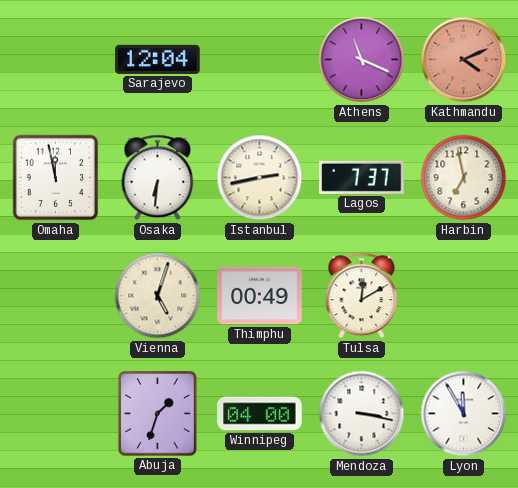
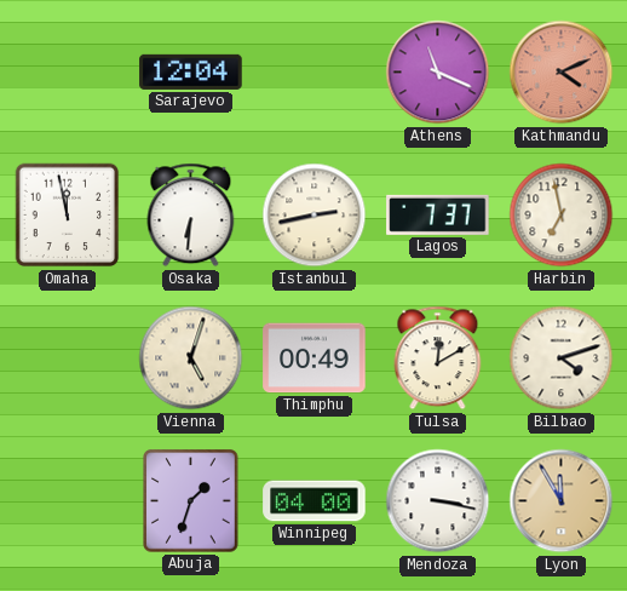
Bilbao: none -> 4:12 (562, 358)
Lyon dial: white -> champagne (562, 501)
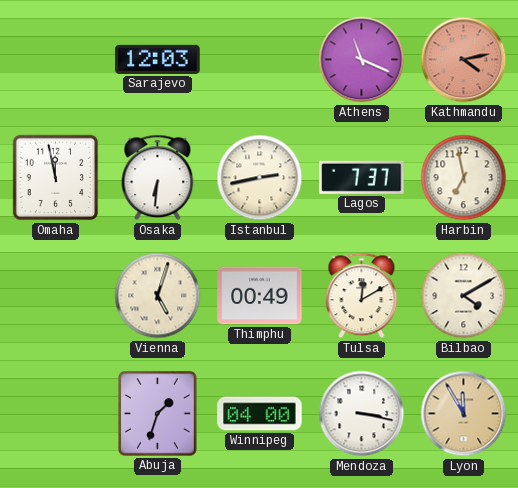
Sarajevo: 12:04 -> 12:03 (158, 59)
Kathmandu: 4:11 -> 4:13 (464, 60)
Bilbao: 4:12 -> 4:10 (464, 296)
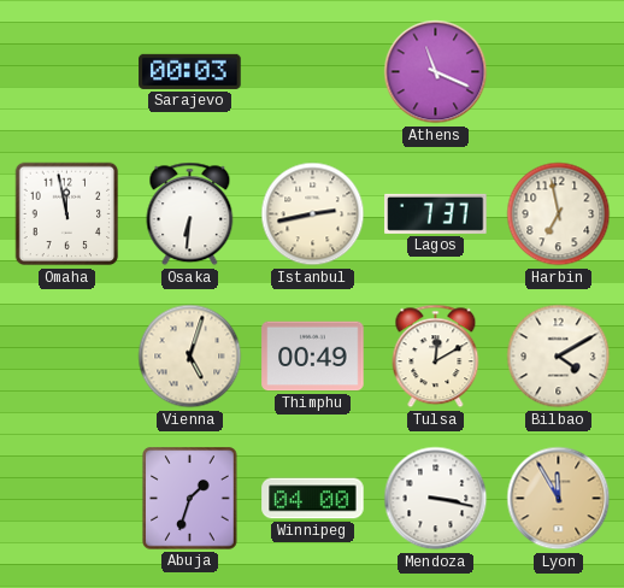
Sarajevo: 12:03 -> 00:03 (190, 71)
Kathmandu: 4:13 -> none (464, 60)
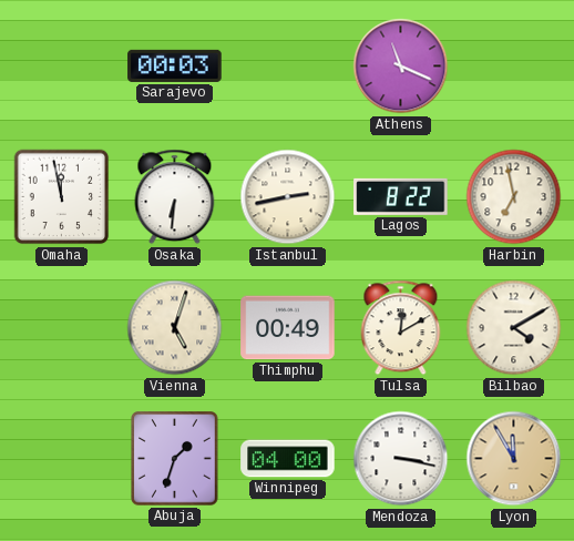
Lagos: 7:37 -> 8:22 (401, 196)
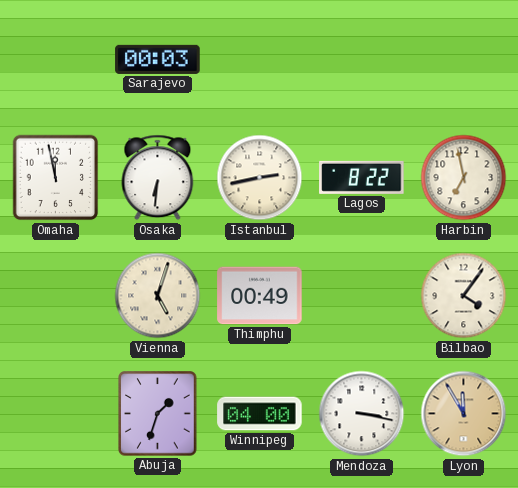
Athens: 11:19 -> none (401, 67)
Tulsa: 12:10 -> none (401, 328)
Bilbao: 4:10 -> 4:06 (464, 296)
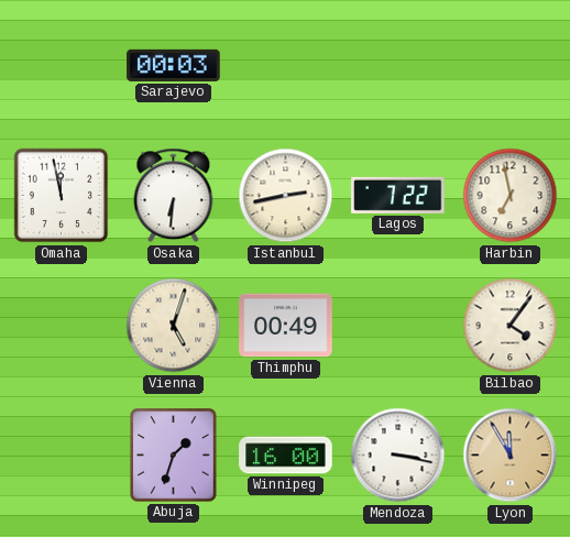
Lagos: 8:22 -> 7:22 (398, 195)
Winnipeg: 04:00 -> 16:00 (286, 456)
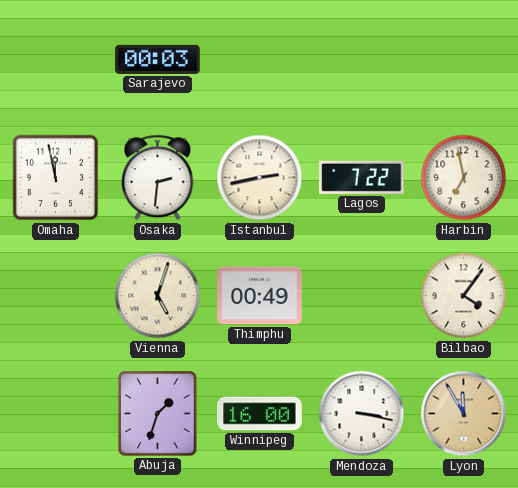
Osaka: 6:31 -> 2:31 (158, 178)
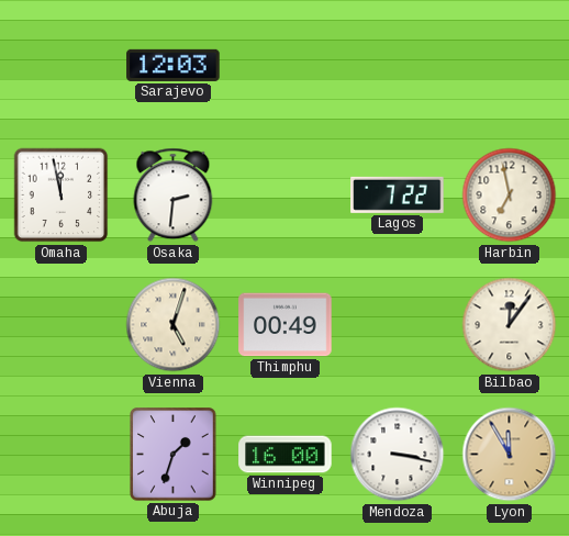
Sarajevo: 00:03 -> 12:03 (174, 65)
Istanbul: 2:43 -> none (260, 178)
Bilbao: 4:06 -> 12:06 (510, 325)
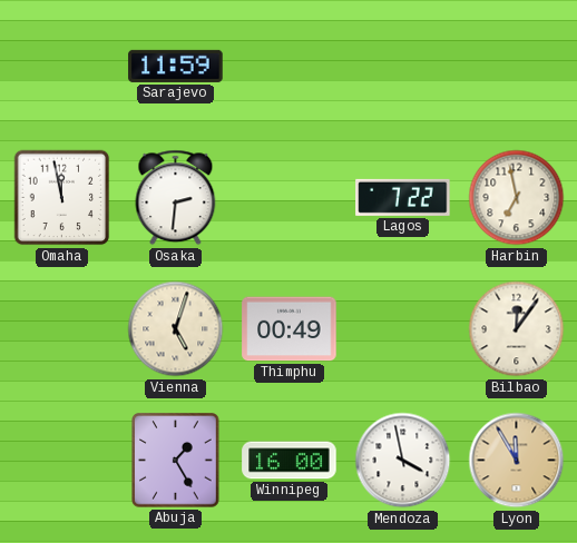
Sarajevo: 12:03 -> 11:59 (176, 66)
Abuja: 1:33 -> 1:25 (176, 461)
Mendoza: 3:17 -> 3:58 (403, 461)
